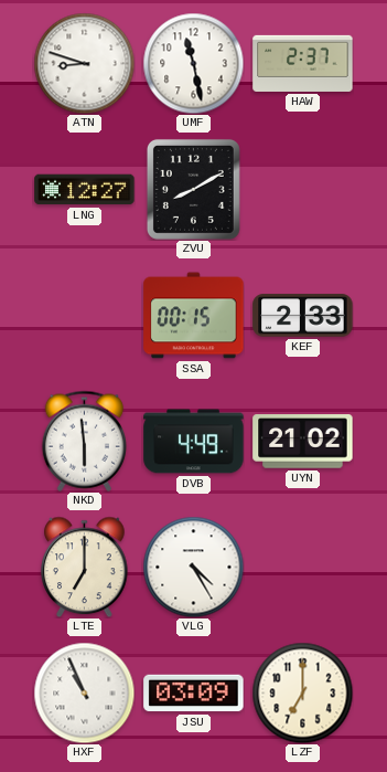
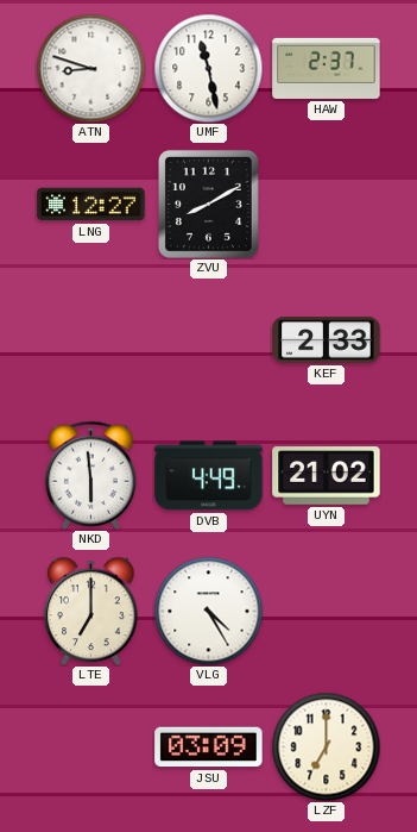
SSA: 00:15 -> none (194, 316)
HXF: 10:56 -> none (84, 692)
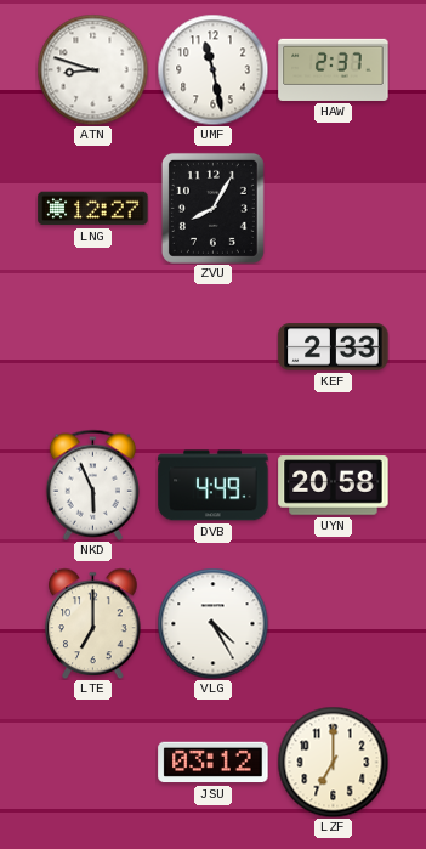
ZVU: 8:10 -> 8:05 (212, 208)
NKD: 5:59 -> 5:56 (92, 485)
UYN: 21:02 -> 20:58 (334, 486)
JSU: 03:09 -> 03:12 (214, 763)
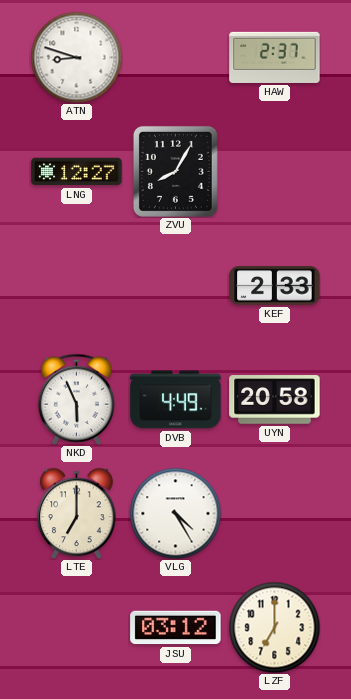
UMF: 11:28 -> none (212, 69)
